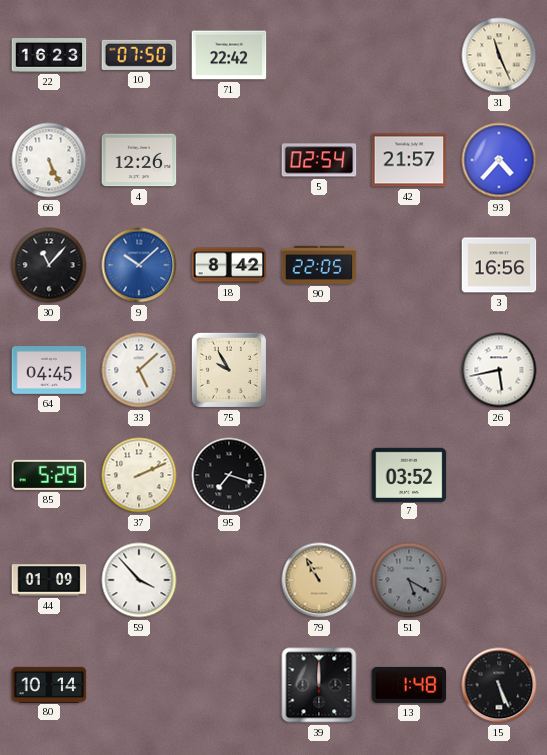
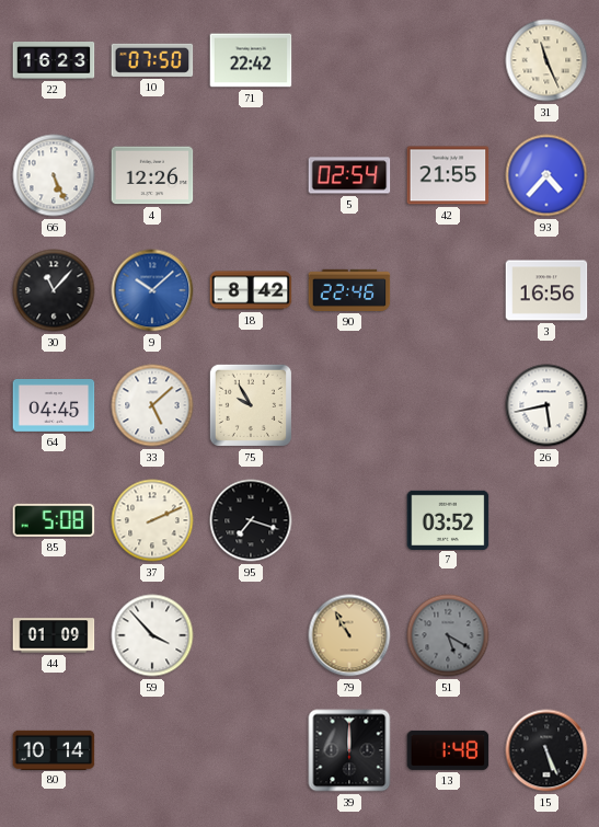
42: 21:57 -> 21:55 (448, 175)
90: 22:05 -> 22:46 (349, 290)
85: 5:29 -> 5:08 (54, 520)
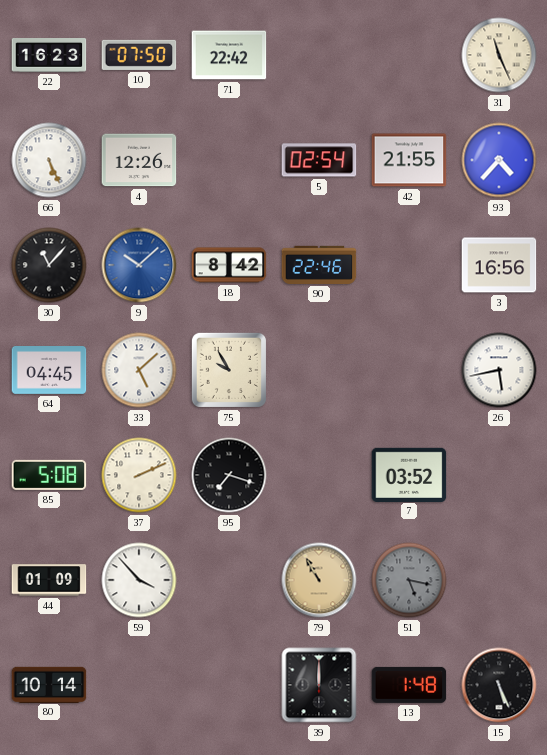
51: 5:20 -> 5:17 (409, 580)
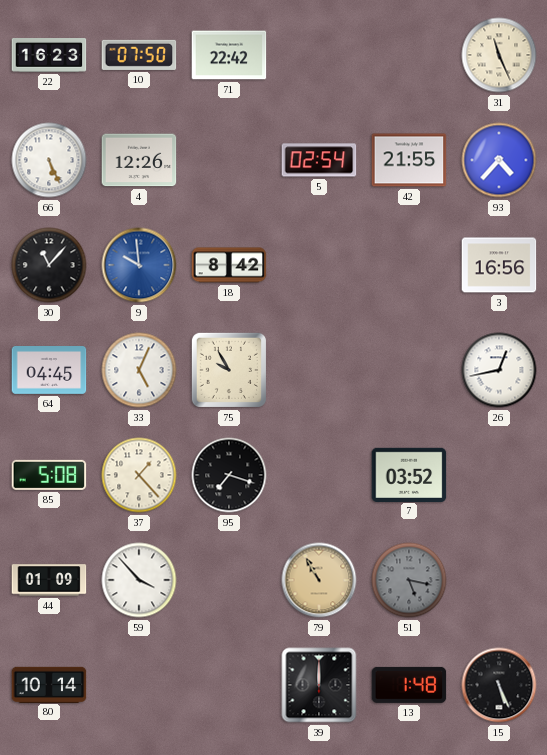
9: 10:08 -> 9:59 (139, 265)
90: 22:46 -> none (319, 265)
33: 5:08 -> 5:04 (139, 370)
26: 5:43 -> 12:43 (499, 370)
37: 2:11 -> 1:23 (139, 475)
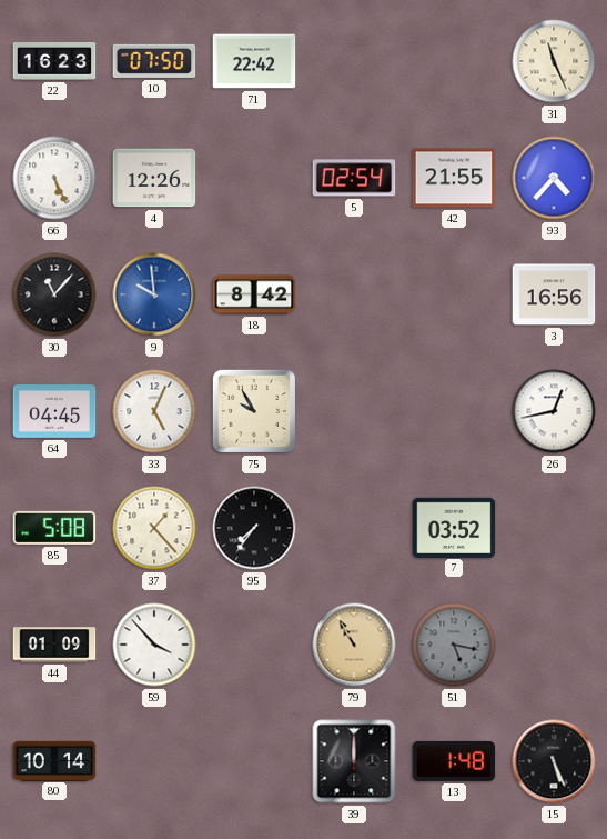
95: 7:18 -> 7:36 (254, 528)
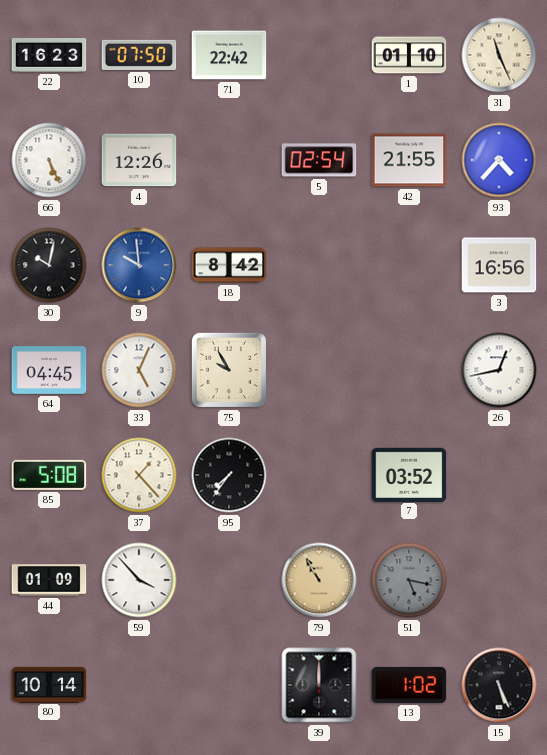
1: none -> 01:10 (409, 55)
30: 11:07 -> 10:02 (49, 265)
13: 1:48 -> 1:02 (409, 685)
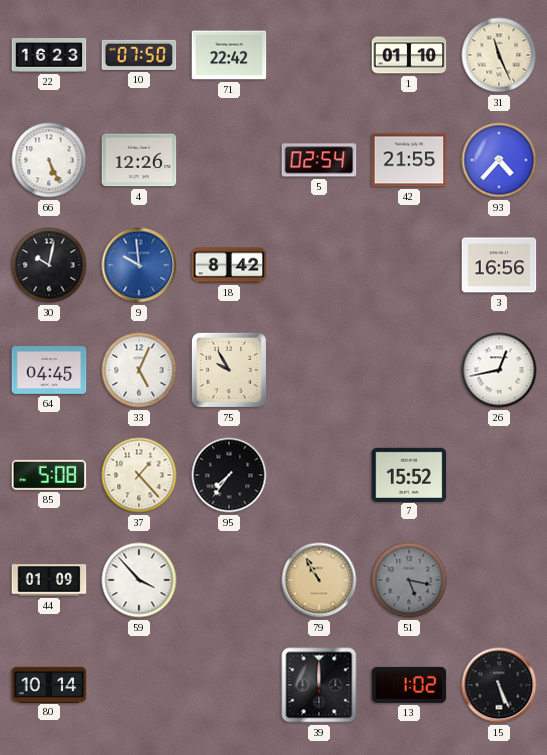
7: 03:52 -> 15:52 (409, 474)
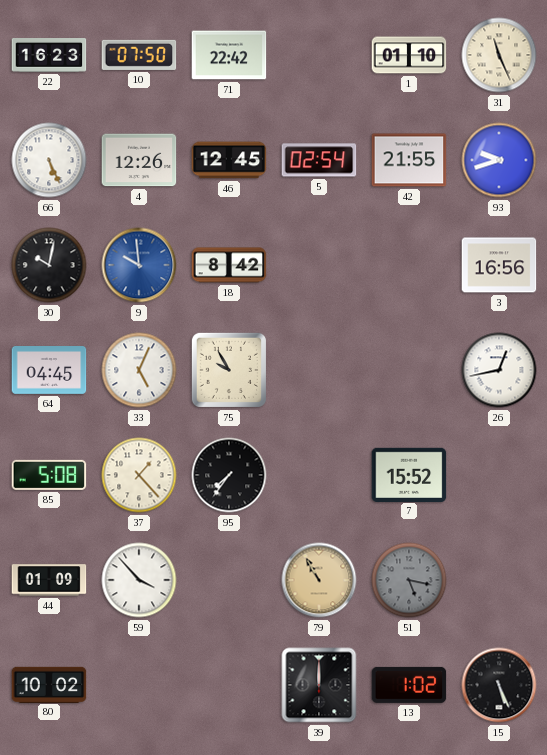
46: none -> 12:45 (229, 160)
93: 4:37 -> 9:42 (499, 160)
80: 10:14 -> 10:02 (49, 684)
